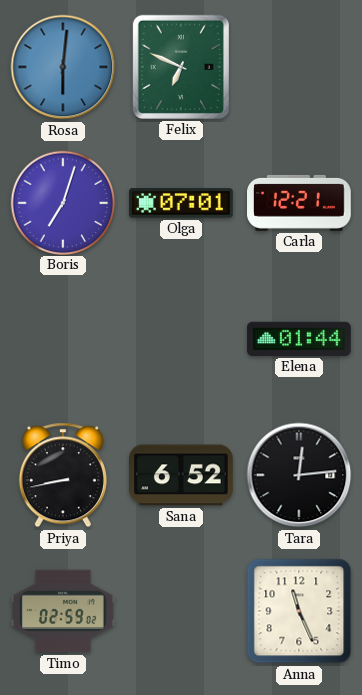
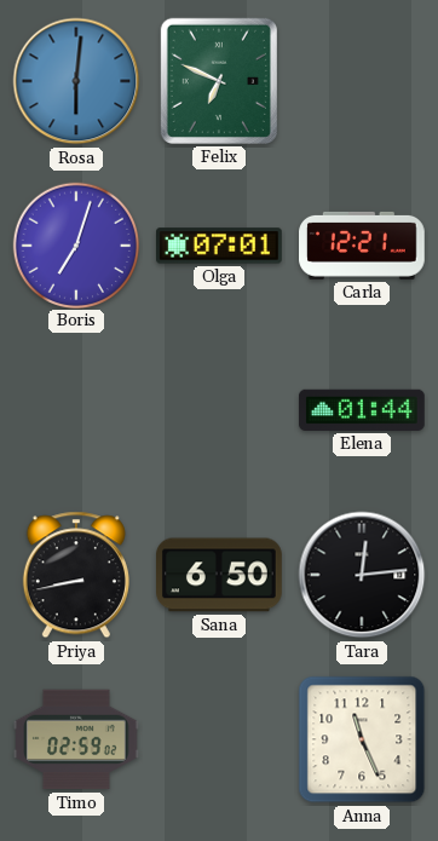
Sana: 6:52 -> 6:50 (220, 575)
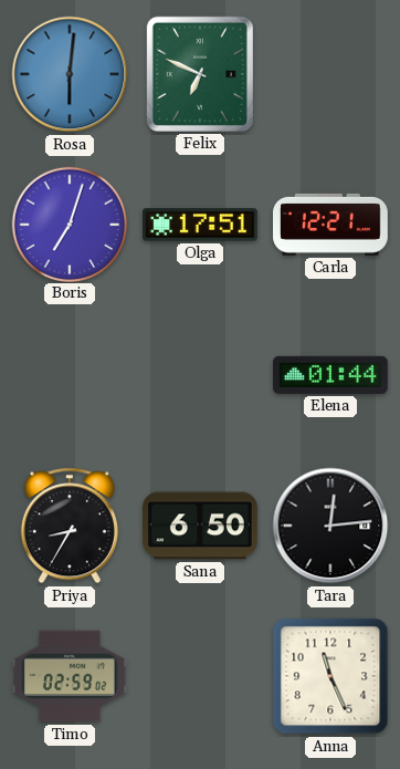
Olga: 07:01 -> 17:51 (201, 225)
Priya: 8:43 -> 8:35 (70, 526)
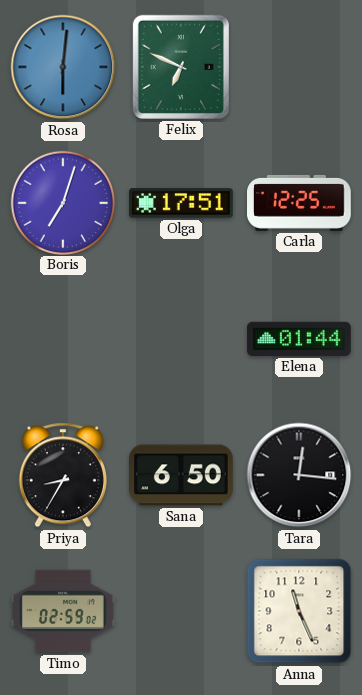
Carla: 12:21 -> 12:25 (300, 203)
Tara: 12:14 -> 12:16 (299, 475)
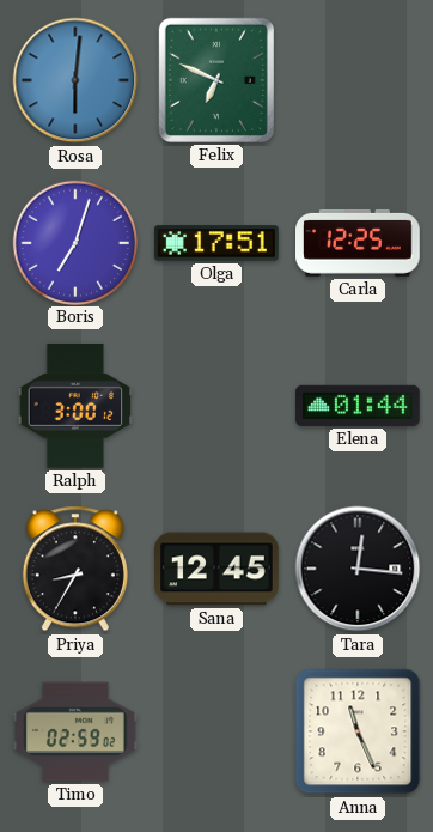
Ralph: none -> 3:00 (75, 406)
Sana: 6:50 -> 12:45 (218, 569)
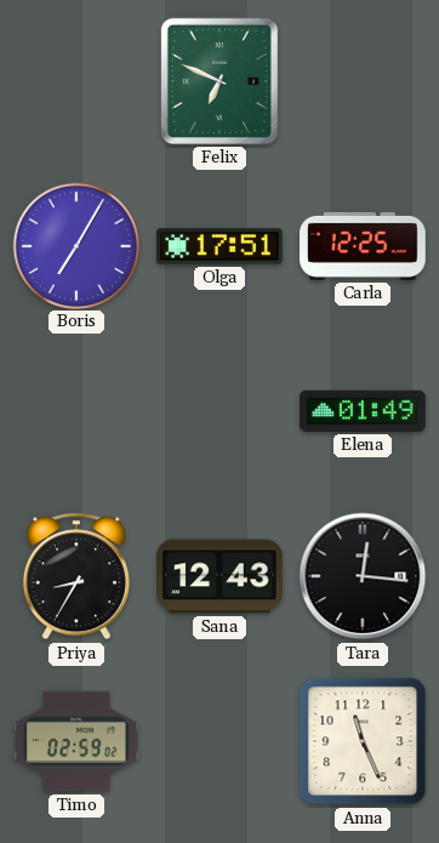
Rosa: 6:01 -> none (75, 80)
Boris: 7:03 -> 7:05 (75, 245)
Ralph: 3:00 -> none (75, 406)
Elena: 01:44 -> 01:49 (364, 411)
Sana: 12:45 -> 12:43 (221, 576)
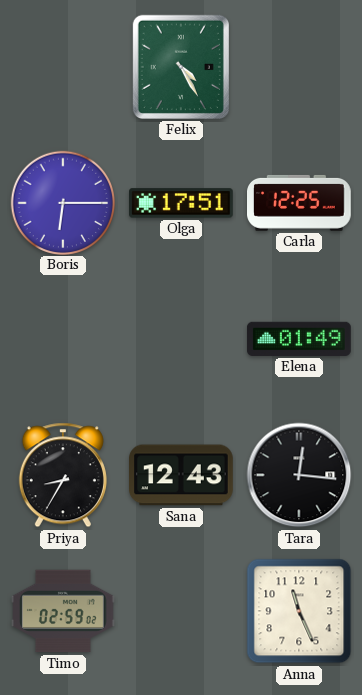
Felix: 6:49 -> 4:25 (181, 67)
Boris: 7:05 -> 6:15 (62, 202)
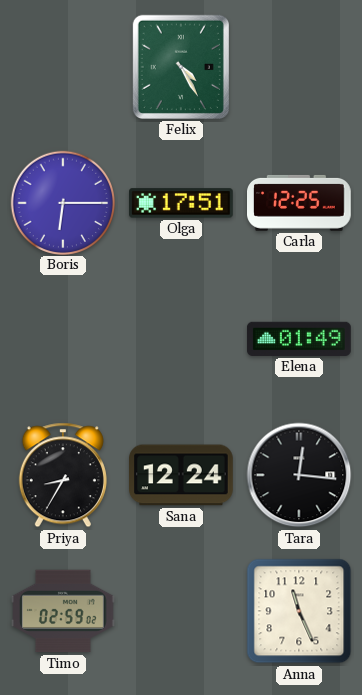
Sana: 12:43 -> 12:24 (182, 475)
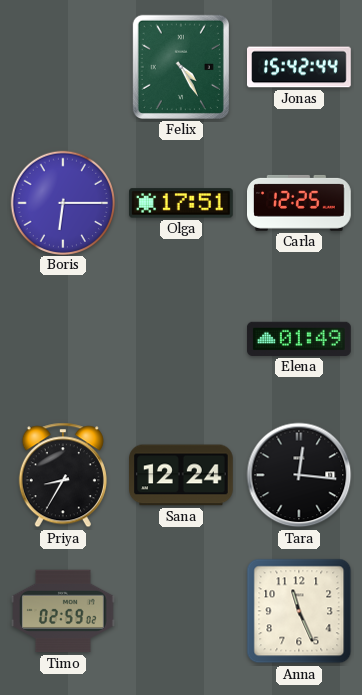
Jonas: none -> 15:42 (300, 67)
